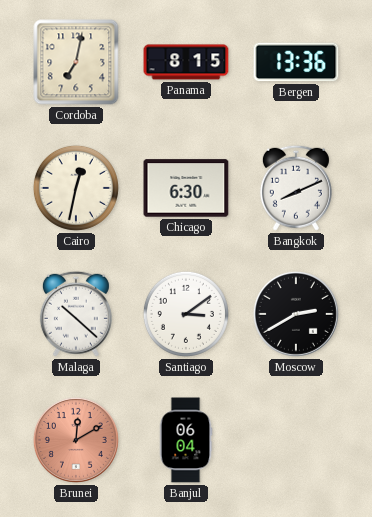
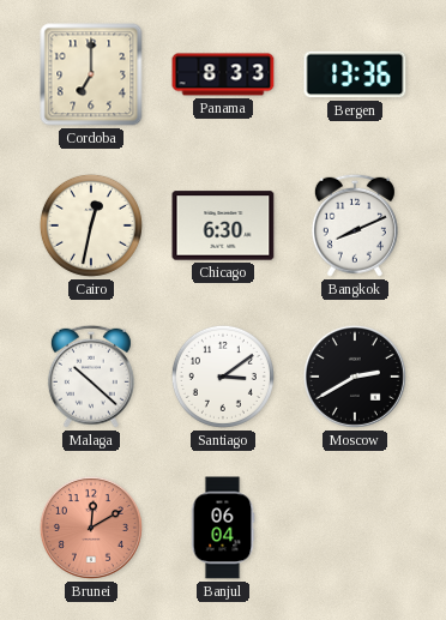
Cordoba: 7:02 -> 7:00 (91, 74)
Panama: 8:15 -> 8:33 (223, 74)
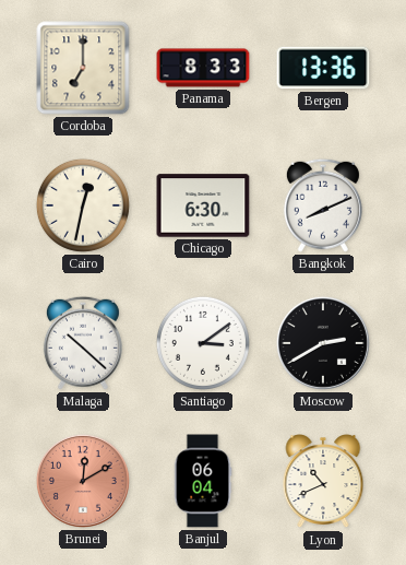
Lyon: none -> 10:41 (323, 482)
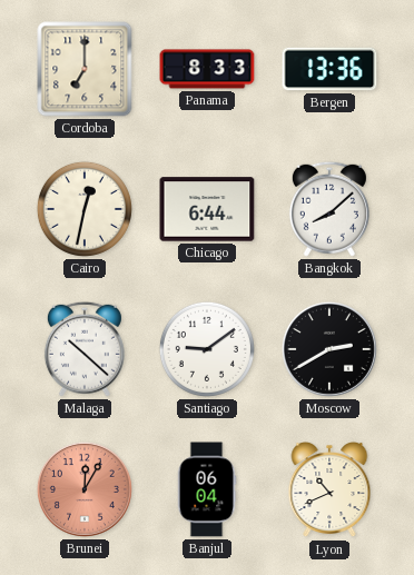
Chicago: 6:30 -> 6:44 (207, 209)
Bangkok: 8:11 -> 8:08 (329, 209)
Santiago: 3:09 -> 9:09 (207, 349)
Brunei: 12:10 -> 12:05 (85, 489)
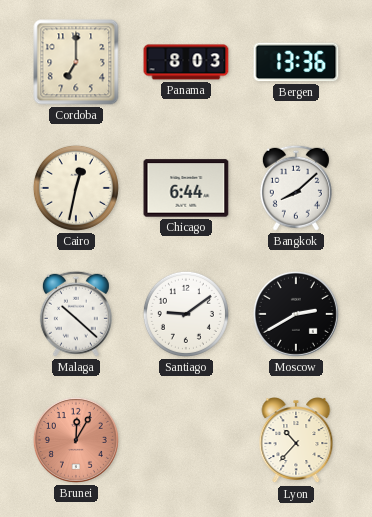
Panama: 8:33 -> 8:03 (186, 62)
Banjul: 06:04 -> none (207, 489)
Lyon: 10:41 -> 10:37 (296, 441)
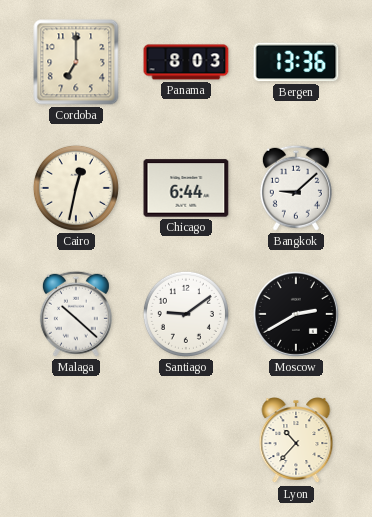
Bangkok: 8:08 -> 9:08 (296, 188)
Brunei: 12:05 -> none (76, 440)
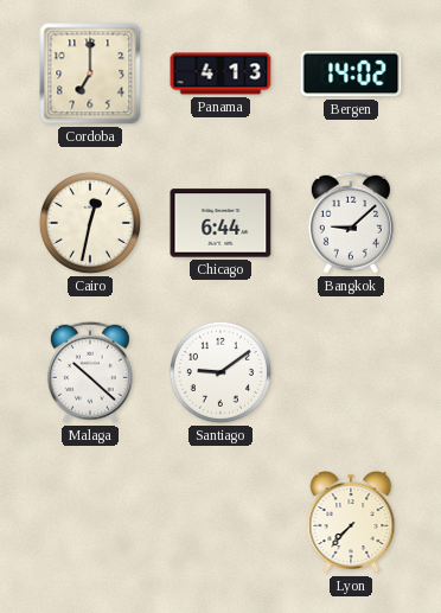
Panama: 8:03 -> 4:13 (220, 74)
Bergen: 13:36 -> 14:02 (351, 74)
Moscow: 2:40 -> none (296, 314)
Lyon: 10:37 -> 7:37 (351, 523)
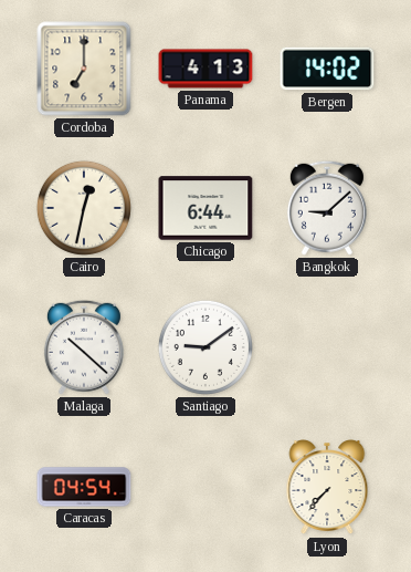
Caracas: none -> 04:54 (84, 487)
